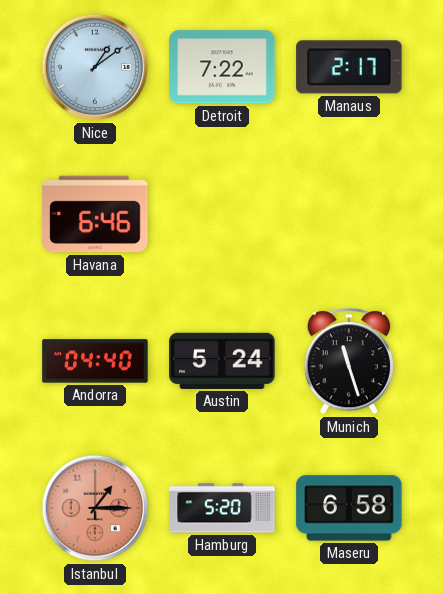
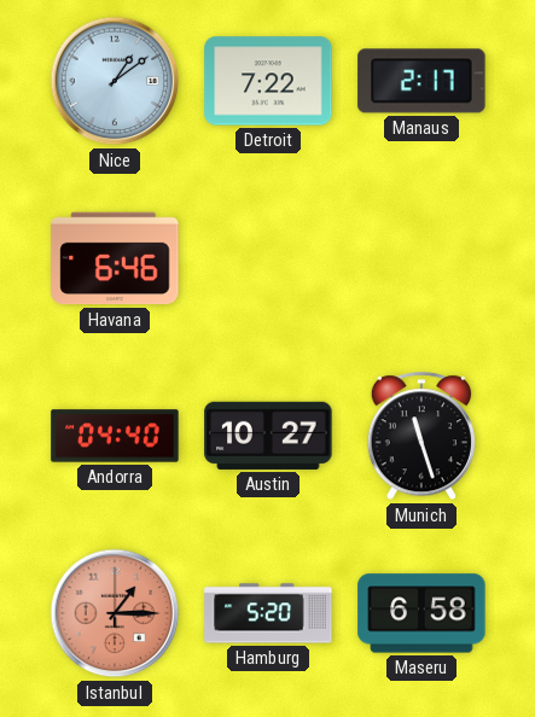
Austin: 5:24 -> 10:27 (268, 436)
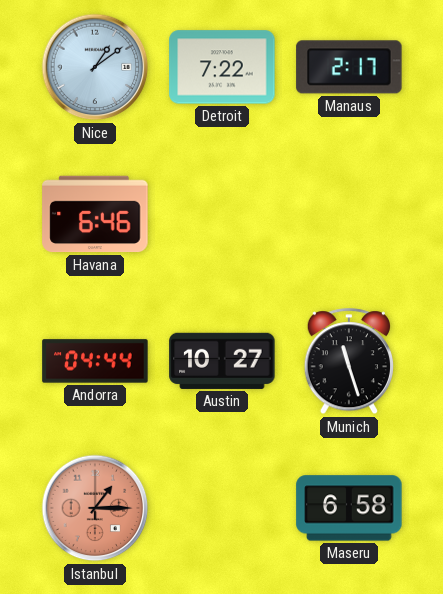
Andorra: 04:40 -> 04:44 (95, 361)
Hamburg: 5:20 -> none (268, 613)
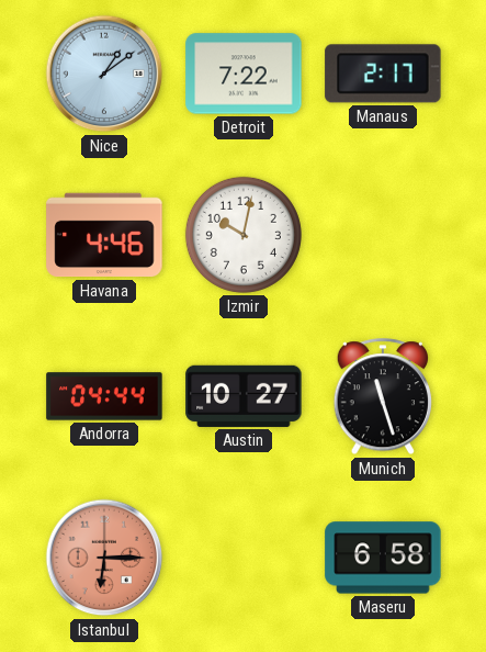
Havana: 6:46 -> 4:46 (104, 235)
Izmir: none -> 10:02 (244, 235)
Istanbul: 1:15 -> 6:15 (104, 558)
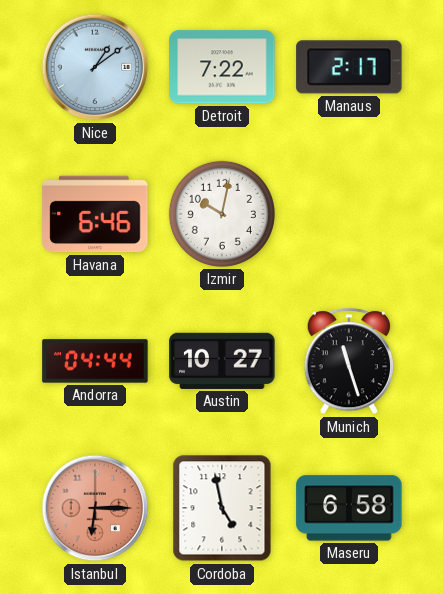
Havana: 4:46 -> 6:46 (95, 214)
Cordoba: none -> 4:58 (222, 508)
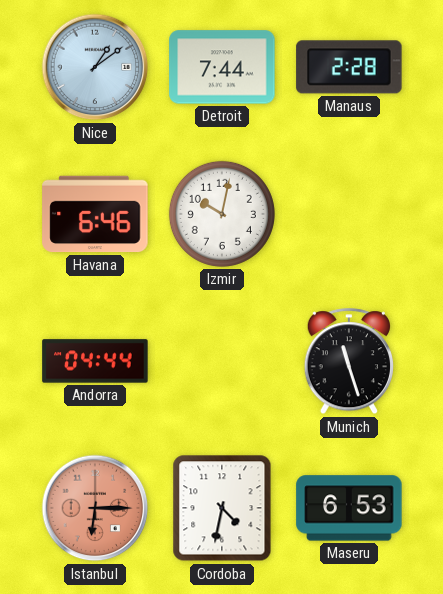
Detroit: 7:22 -> 7:44 (222, 67)
Manaus: 2:17 -> 2:28 (349, 67)
Austin: 10:27 -> none (222, 361)
Cordoba: 4:58 -> 4:32 (222, 508)
Maseru: 6:58 -> 6:53 (349, 508)
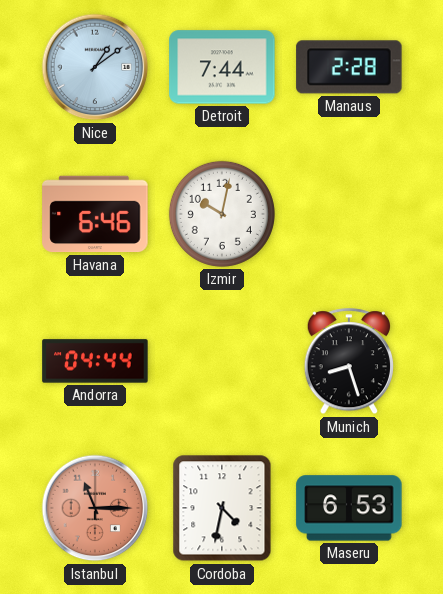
Munich: 11:27 -> 8:27 (348, 362)
Istanbul: 6:15 -> 11:15 (95, 508)
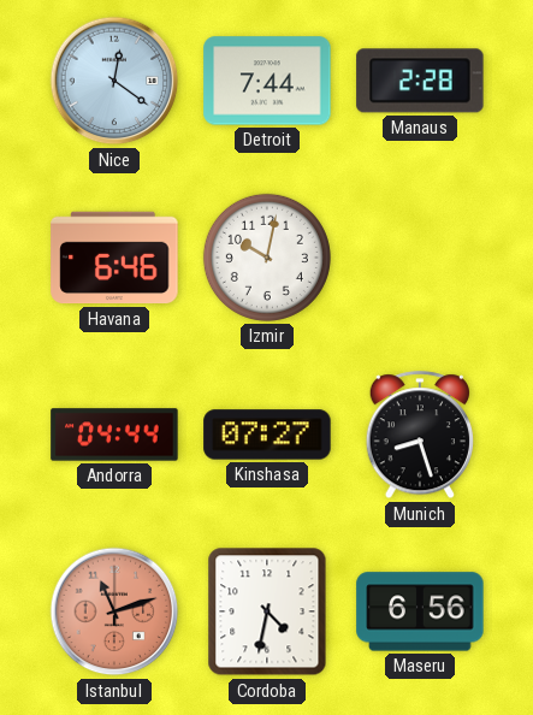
Nice: 1:09 -> 12:21 (114, 81)
Kinshasa: none -> 07:27 (267, 435)
Istanbul: 11:15 -> 11:12 (114, 611)
Maseru: 6:53 -> 6:56 (420, 611)
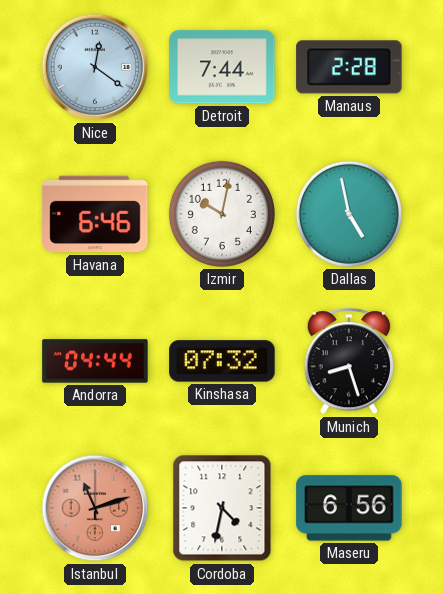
Dallas: none -> 4:58 (349, 214)
Kinshasa: 07:27 -> 07:32 (222, 361)
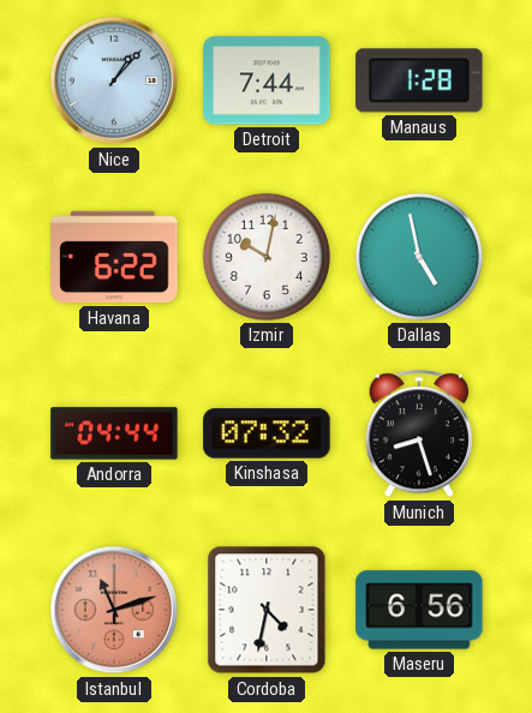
Nice: 12:21 -> 1:07 (114, 80)
Manaus: 2:28 -> 1:28 (419, 80)
Havana: 6:46 -> 6:22 (114, 257)
